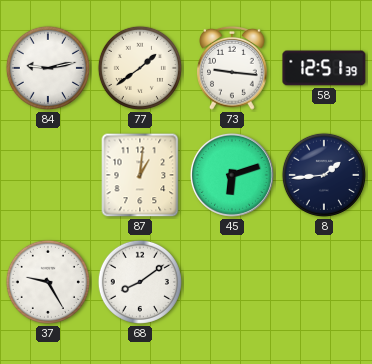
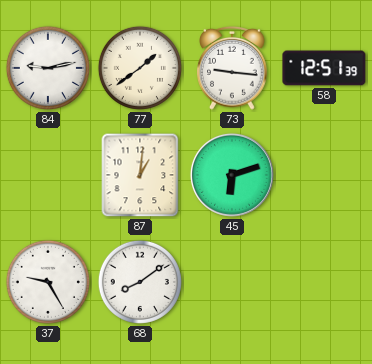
8: 1:44 -> none (324, 175)
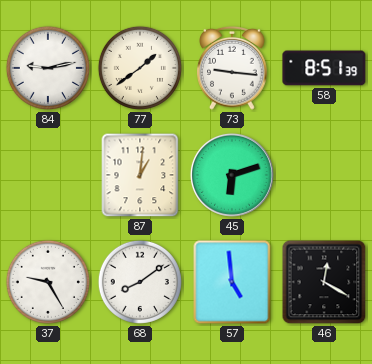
58: 12:51 -> 8:51 (324, 68)
57: none -> 4:59 (232, 282)
46: none -> 12:20 (324, 282)
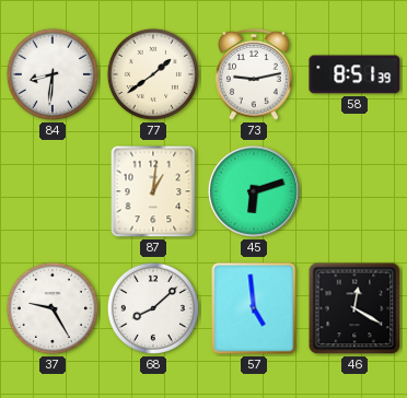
84: 9:13 -> 8:31 (53, 74)
73: 9:16 -> 9:13 (254, 74)
68: 8:09 -> 8:08 (153, 308)
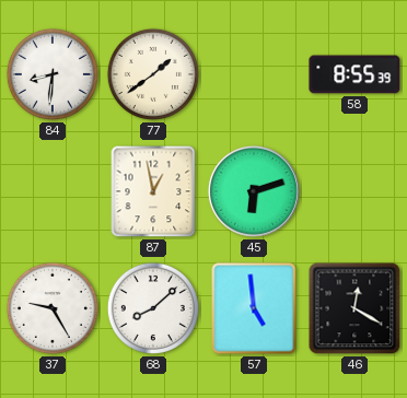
73: 9:13 -> none (254, 74)
58: 8:51 -> 8:55 (354, 74)
87: 1:01 -> 12:58 (153, 191)
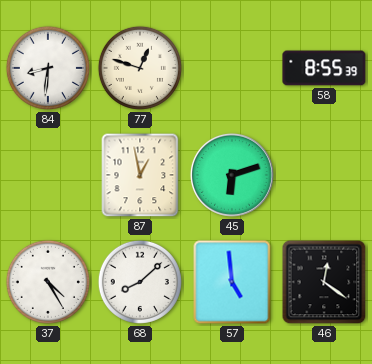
77: 1:39 -> 12:48 (140, 68)
37: 9:25 -> 4:25 (48, 282)
46: 12:20 -> 12:21 (324, 282)
